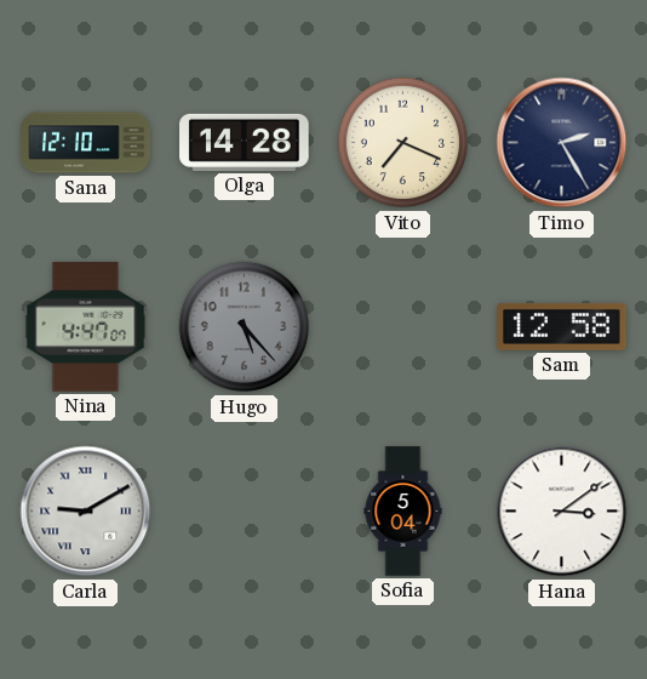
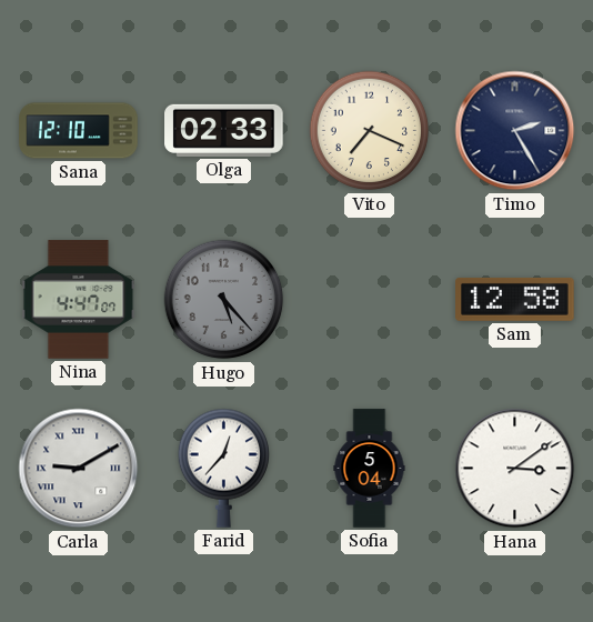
Olga: 14:28 -> 02:33 (224, 130)
Farid: none -> 12:37 (223, 468)
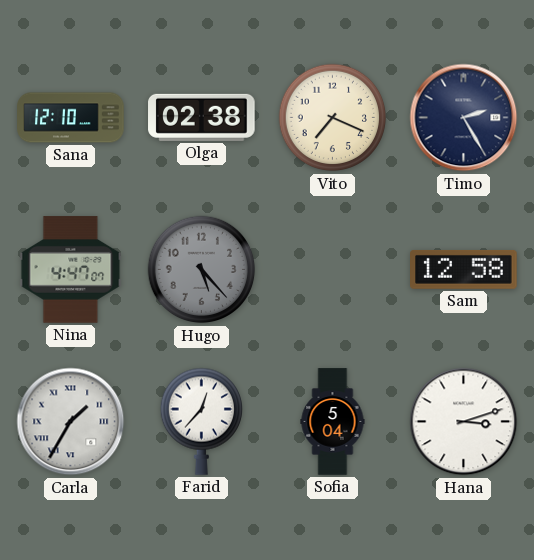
Olga: 02:33 -> 02:38 (202, 117)
Carla: 9:10 -> 1:35 (71, 422)
Hana: 3:09 -> 3:12 (464, 422)
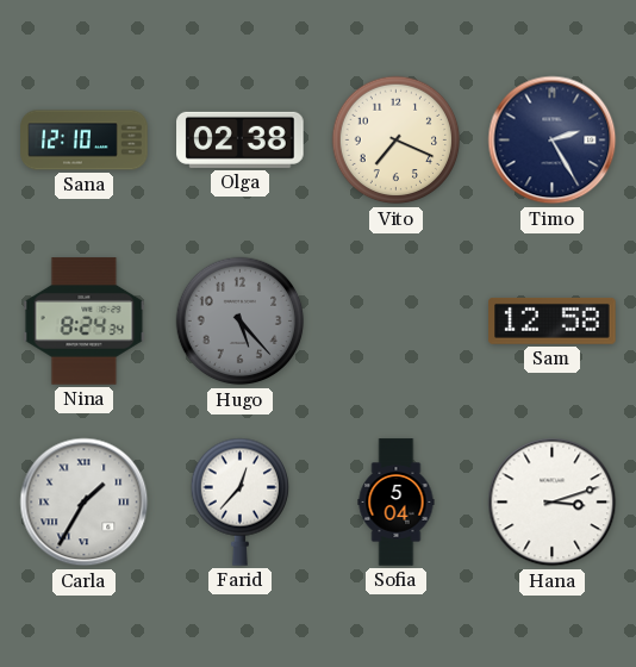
Nina: 4:47 -> 8:24 (85, 322)
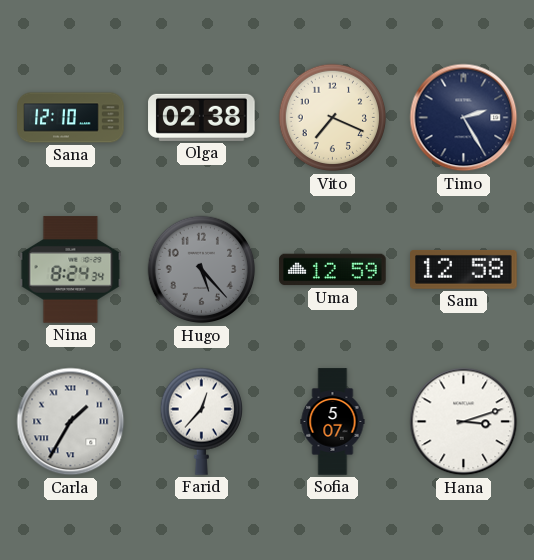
Uma: none -> 12:59 (333, 270)
Sofia: 5:04 -> 5:07 (333, 422)
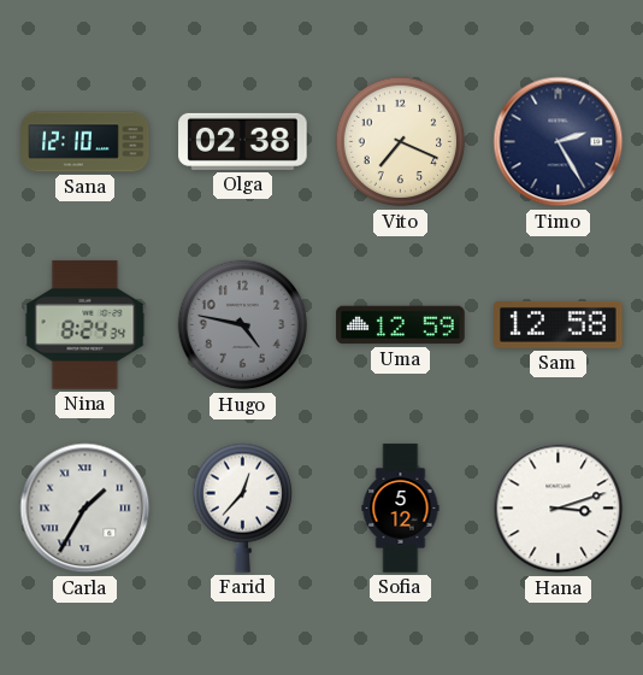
Hugo: 5:23 -> 4:47 (243, 325)
Sofia: 5:07 -> 5:12 (401, 509)
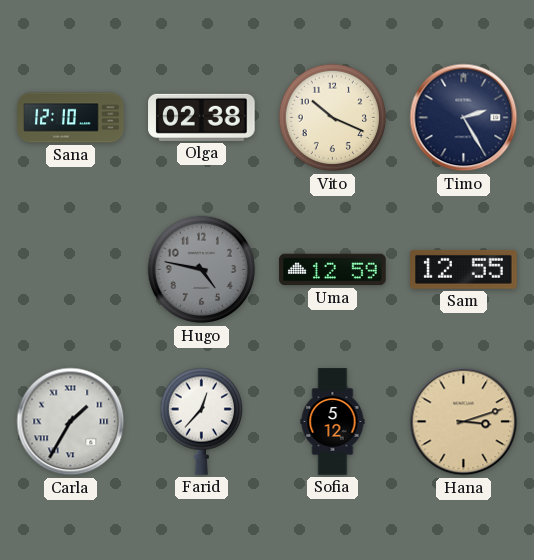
Vito: 7:19 -> 10:19 (333, 118)
Nina: 8:24 -> none (85, 325)
Sam: 12:58 -> 12:55 (464, 269)
Hana dial: white -> champagne (464, 422)
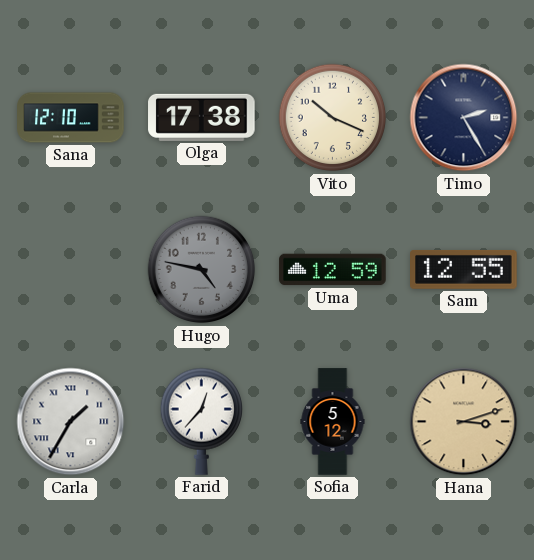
Olga: 02:38 -> 17:38 (202, 117)
